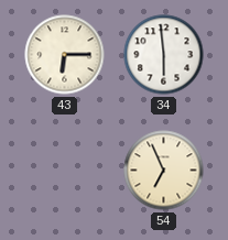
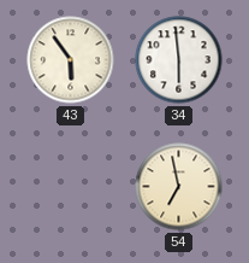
43: 6:15 -> 5:54 (71, 60)
54: 6:56 -> 6:58 (179, 187)
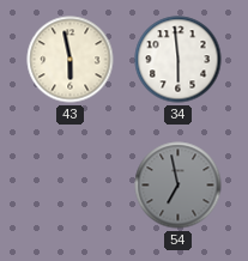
43: 5:54 -> 5:58 (71, 60)
54 dial: cream -> grey (179, 186)
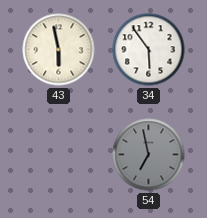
34: 5:59 -> 5:54 (149, 50)
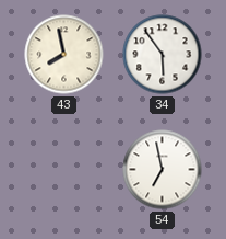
43: 5:58 -> 7:58 (64, 55)
54 dial: grey -> white (163, 170)
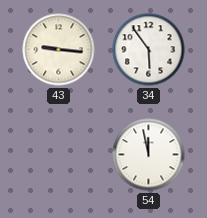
43: 7:58 -> 9:16 (59, 50)
54: 6:58 -> 11:58 (149, 155)
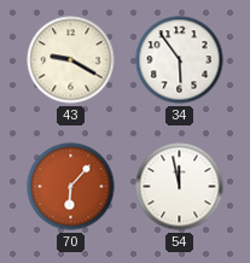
43: 9:16 -> 9:20 (71, 60)
70: none -> 6:07 (71, 187)
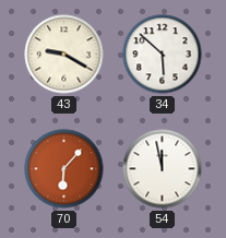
34: 5:54 -> 5:52 (163, 55)
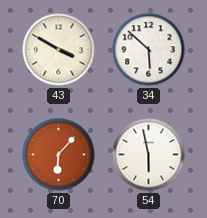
43: 9:20 -> 3:50 (59, 50)
54: 11:58 -> 5:58 (149, 155)
